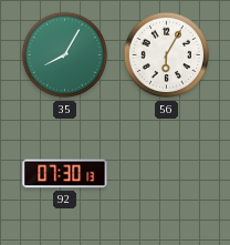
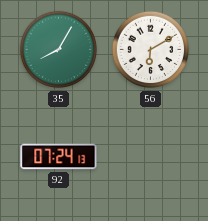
56: 6:05 -> 6:10 (151, 50)
92: 07:30 -> 07:24 (59, 157)
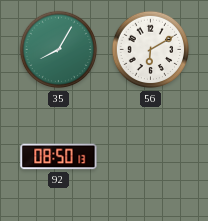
92: 07:24 -> 08:50 (59, 157)
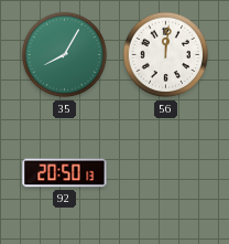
56: 6:10 -> 12:01 (166, 55)
92: 08:50 -> 20:50 (65, 173)
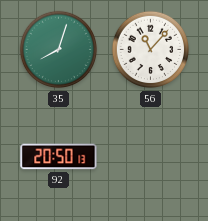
35: 8:05 -> 8:03 (59, 50)
56: 12:01 -> 11:07 (151, 50)
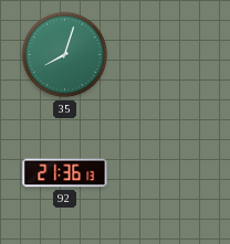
56: 11:07 -> none (151, 50)
92: 20:50 -> 21:36 (65, 173)
